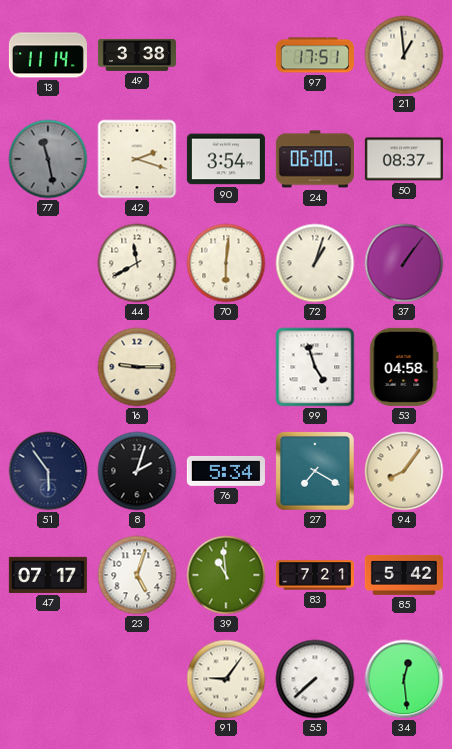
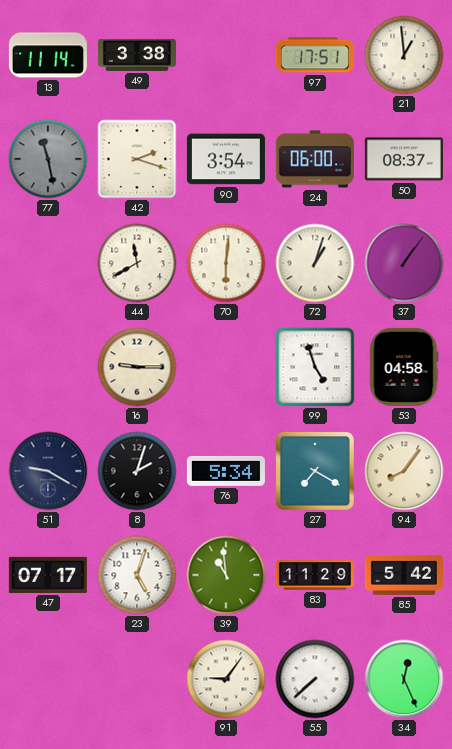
51: 5:54 -> 9:20 (48, 471)
83: 7:21 -> 11:29 (315, 575)
34: 12:29 -> 12:26 (404, 679)
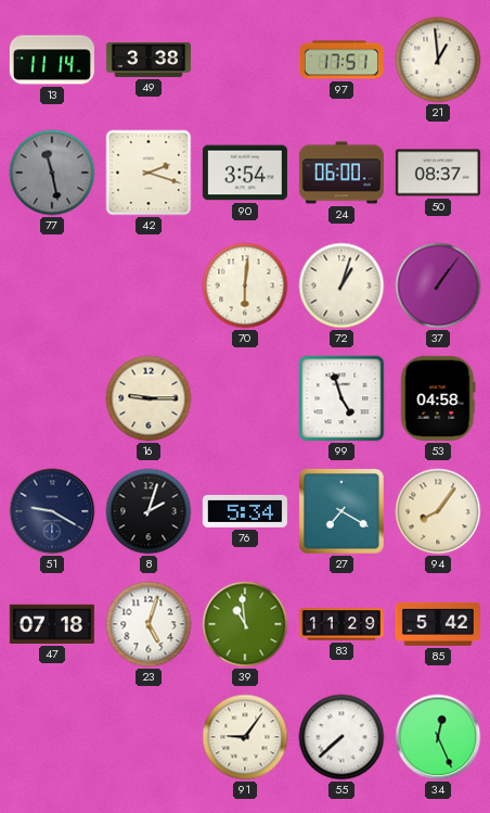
44: 11:40 -> none (137, 263)
47: 07:17 -> 07:18 (52, 624)
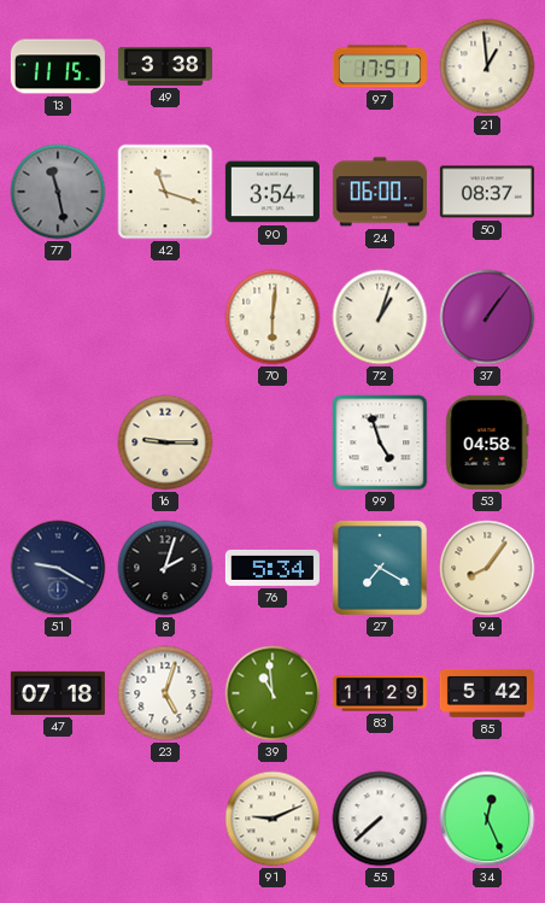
13: 11:14 -> 11:15 (58, 66)
42: 2:18 -> 11:18 (165, 192)
91: 9:06 -> 9:11 (272, 819)
